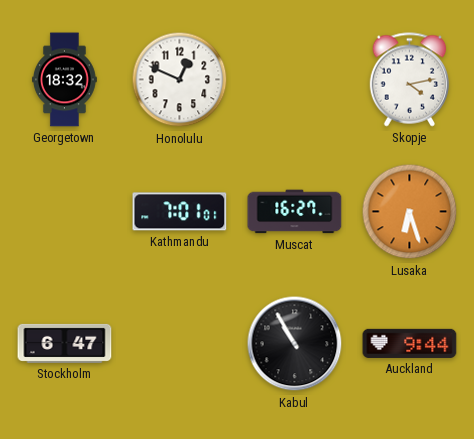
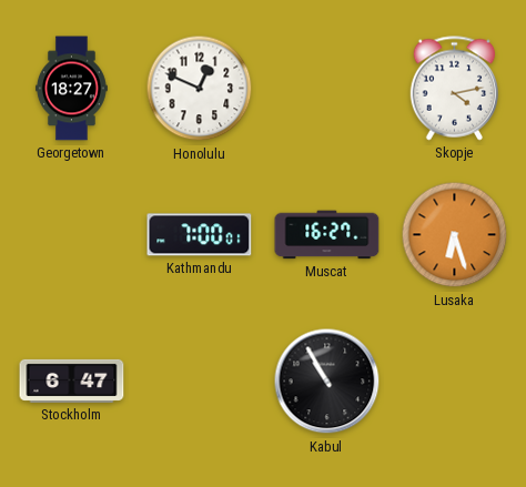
Georgetown: 18:32 -> 18:27 (71, 89)
Kathmandu: 7:01 -> 7:00 (200, 235)
Auckland: 9:44 -> none (410, 343)
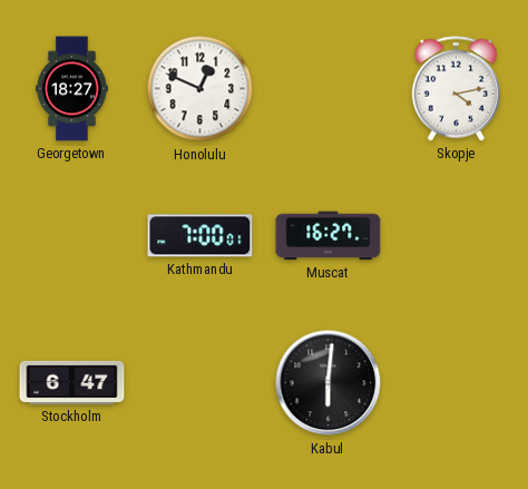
Lusaka: 6:27 -> none (455, 235)
Kabul: 10:55 -> 6:01 (329, 383)
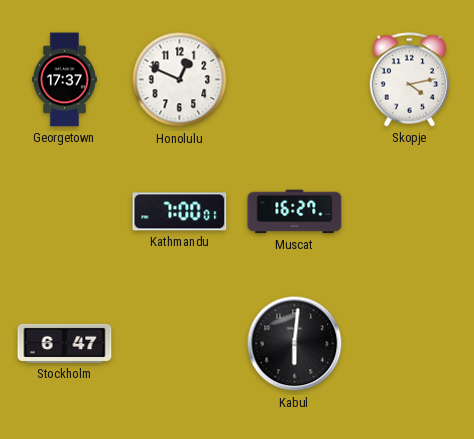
Georgetown: 18:27 -> 17:37 (64, 80)
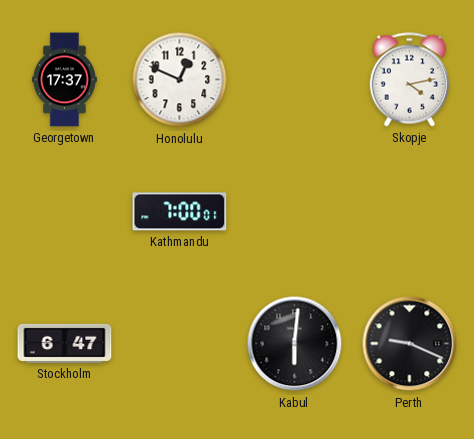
Muscat: 16:27 -> none (295, 212)
Perth: none -> 9:19 (410, 344)
